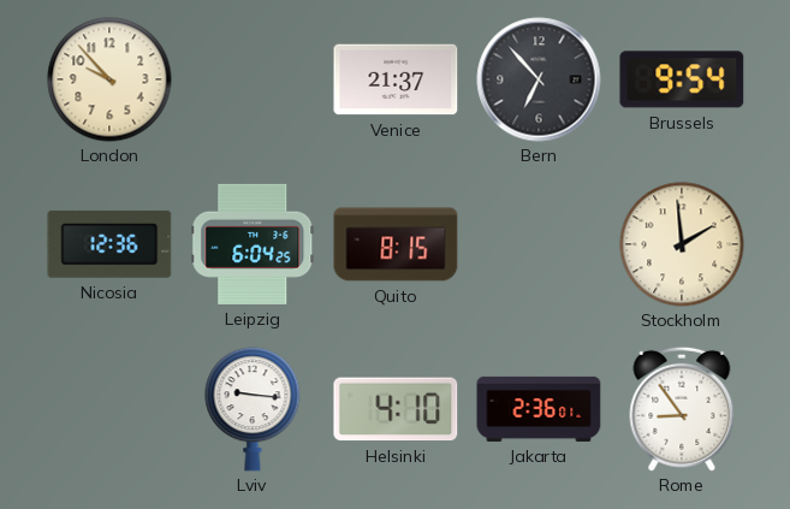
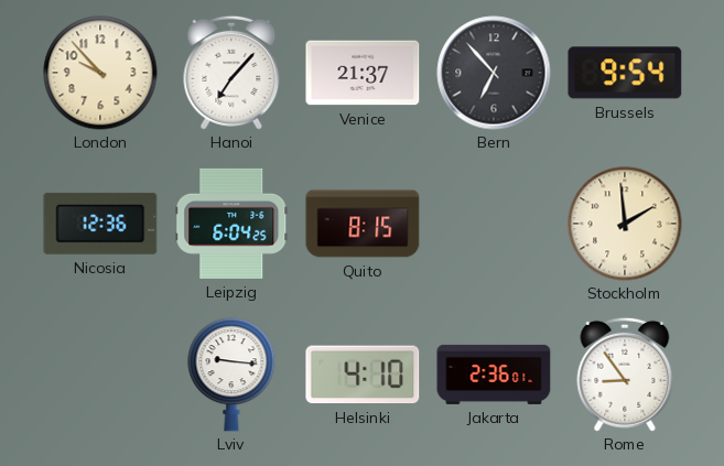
Hanoi: none -> 7:07 (231, 73)
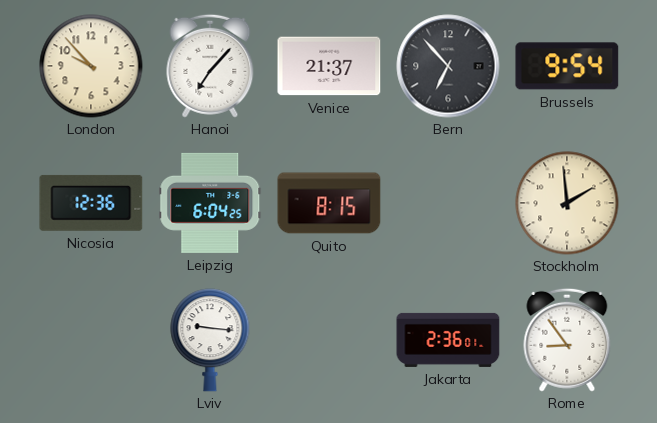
Helsinki: 4:10 -> none (363, 375)
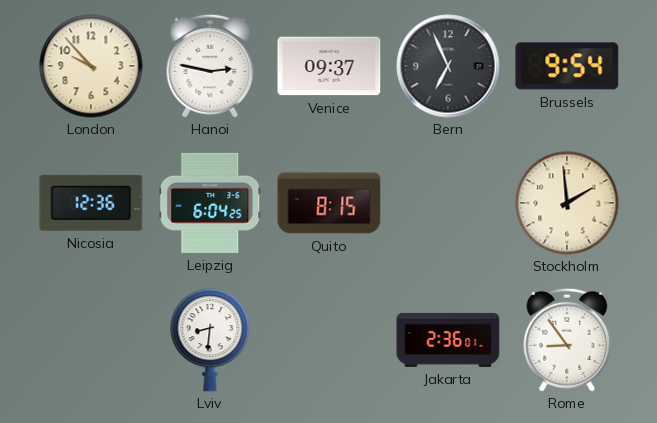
Hanoi: 7:07 -> 2:47 (210, 66)
Venice: 21:37 -> 09:37 (329, 66)
Bern: 6:53 -> 6:56 (448, 66)
Lviv: 9:16 -> 8:31 (210, 340)
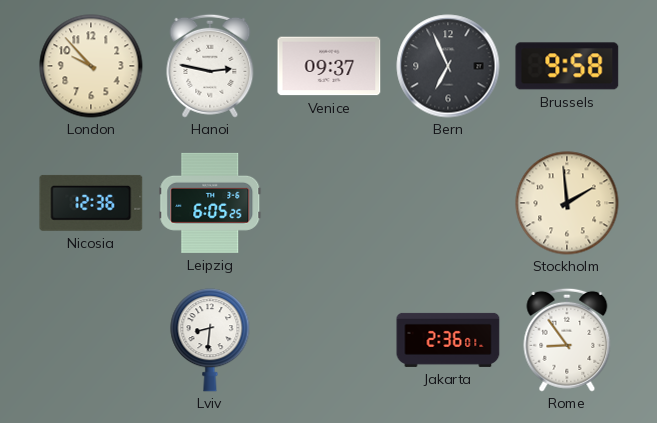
Brussels: 9:54 -> 9:58 (567, 66)
Leipzig: 6:04 -> 6:05 (210, 203)
Quito: 8:15 -> none (329, 203)
